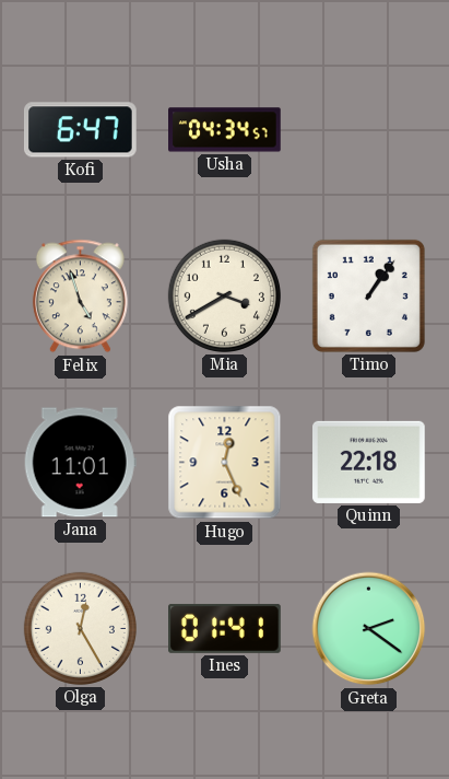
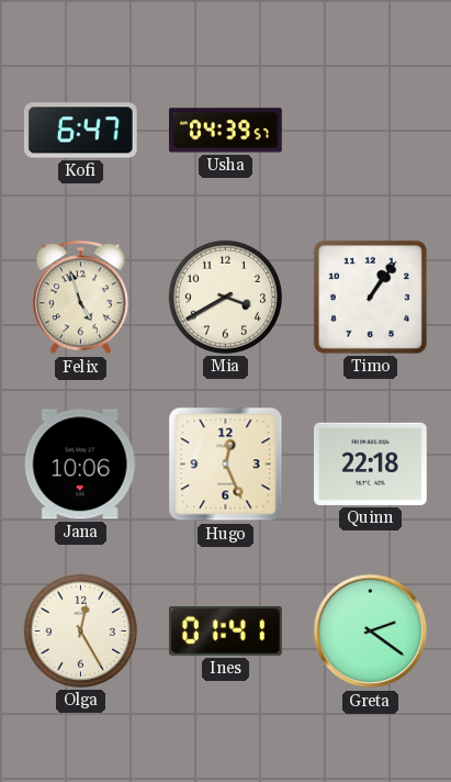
Usha: 04:34 -> 04:39 (226, 131)
Jana: 11:01 -> 10:06 (80, 465)
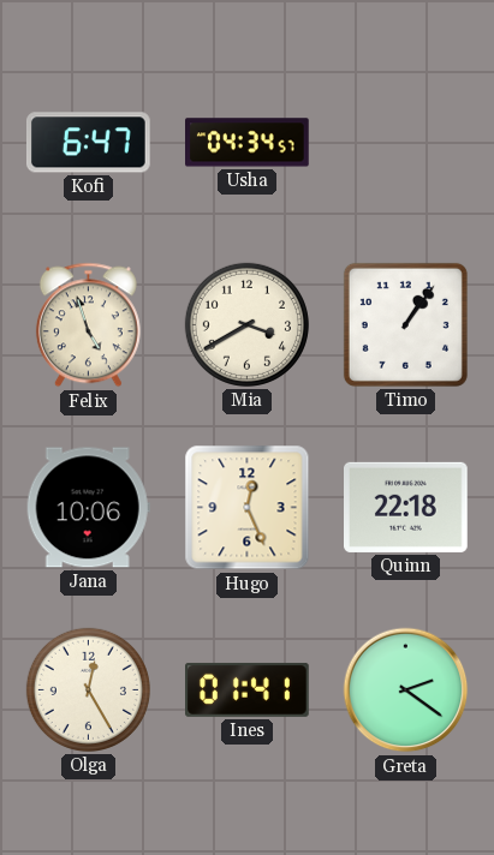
Usha: 04:39 -> 04:34 (248, 143)
